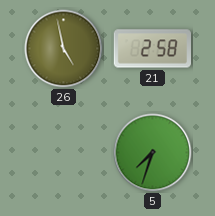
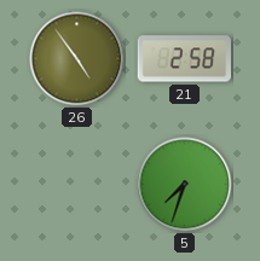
26: 4:58 -> 4:54 (77, 59)
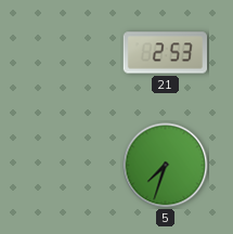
26: 4:54 -> none (77, 59)
21: 2:58 -> 2:53 (165, 53)
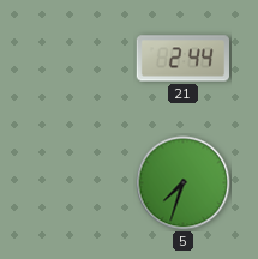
21: 2:53 -> 2:44 (182, 59)
